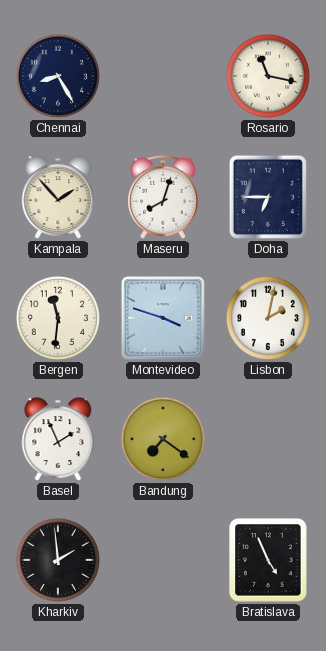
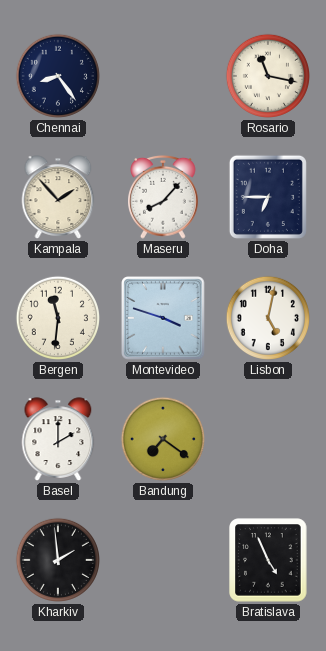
Chennai: 8:25 -> 8:24 (58, 76)
Maseru: 8:03 -> 8:07 (164, 197)
Lisbon: 2:02 -> 5:02 (268, 318)
Basel: 1:56 -> 2:00 (58, 439)
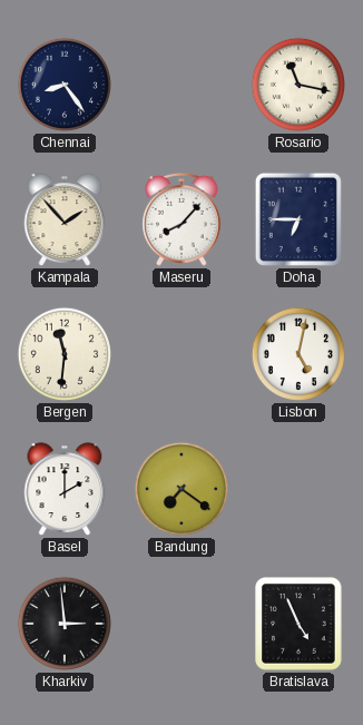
Montevideo: 3:48 -> none (163, 318)
Kharkiv: 1:59 -> 2:59 (65, 624)
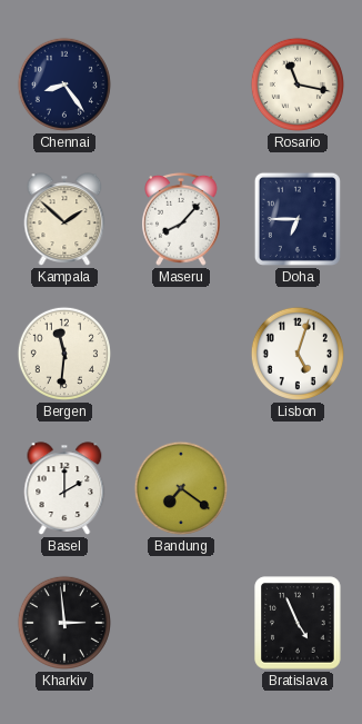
Kampala: 1:53 -> 1:52 (64, 219)
Lisbon: 5:02 -> 5:03 (298, 354)
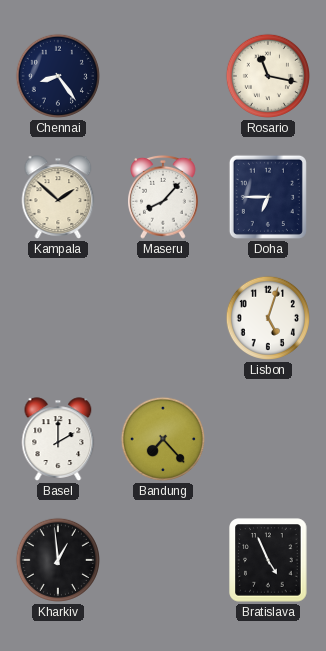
Bergen: 11:31 -> none (64, 354)
Bandung: 7:21 -> 7:23 (163, 439)
Kharkiv: 2:59 -> 12:59 (58, 560)
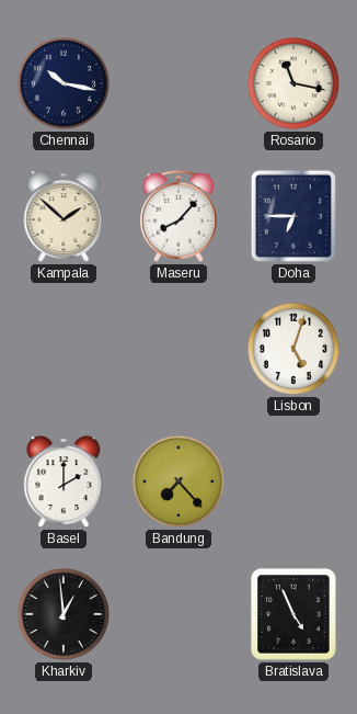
Chennai: 8:24 -> 10:17 (64, 83)
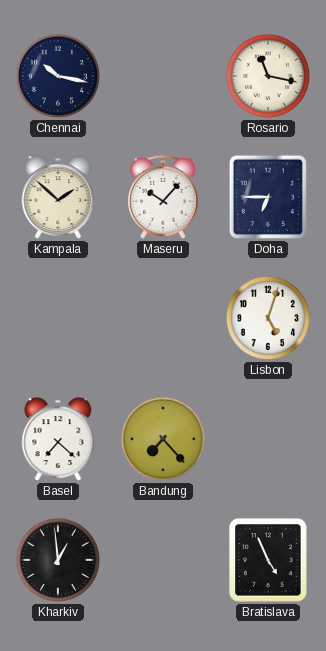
Maseru: 8:07 -> 10:07 (164, 197)
Basel: 2:00 -> 7:22 (58, 439)
